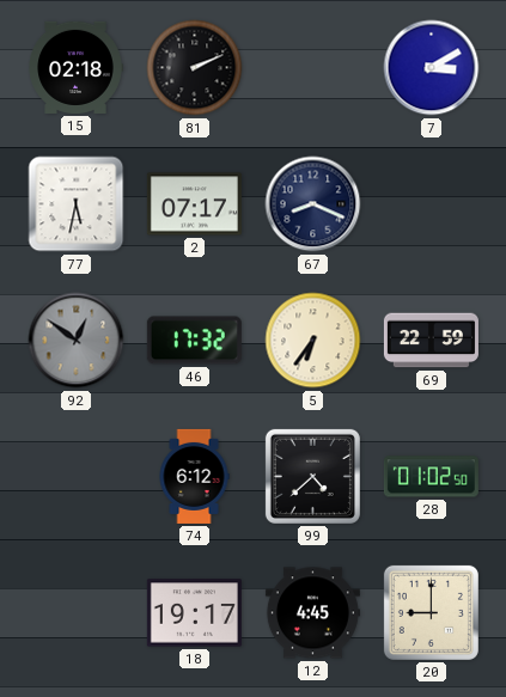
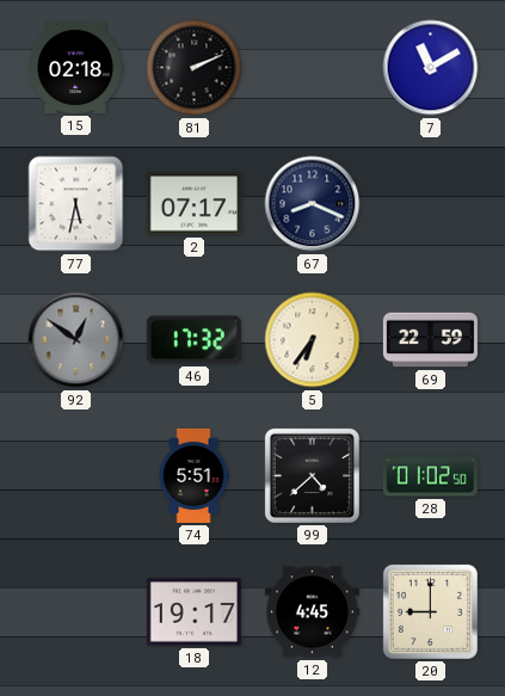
7: 3:10 -> 11:10 (431, 68)
74: 6:12 -> 5:51 (193, 475)
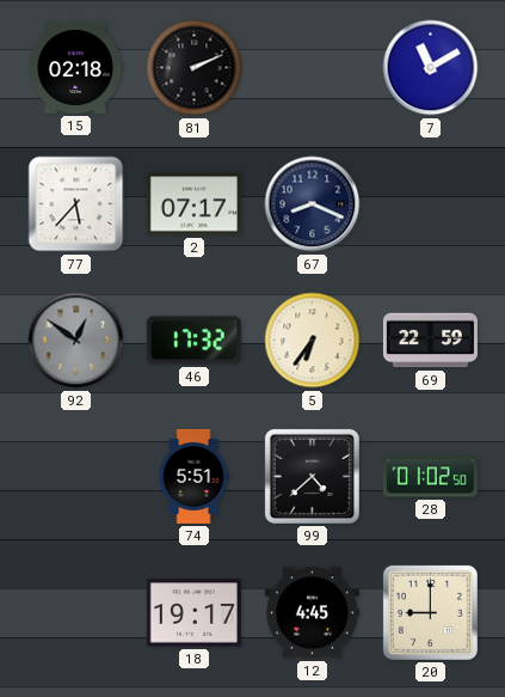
77: 5:32 -> 5:37 (76, 204)
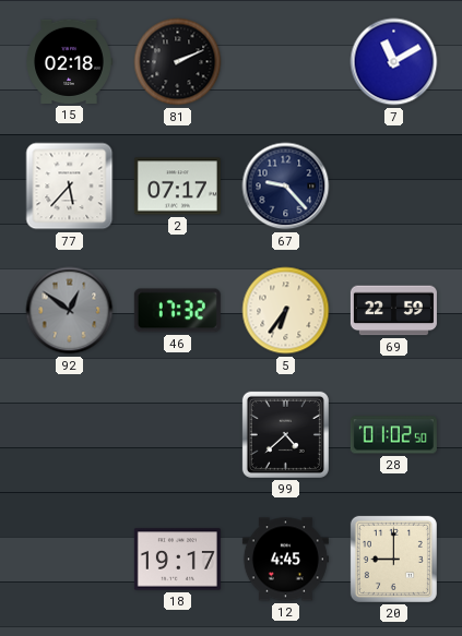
67: 8:19 -> 9:23 (286, 187)
74: 5:51 -> none (193, 476)
